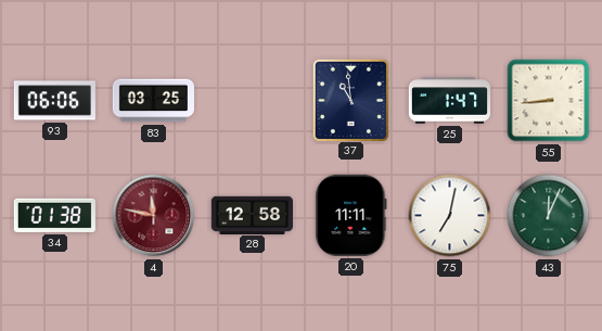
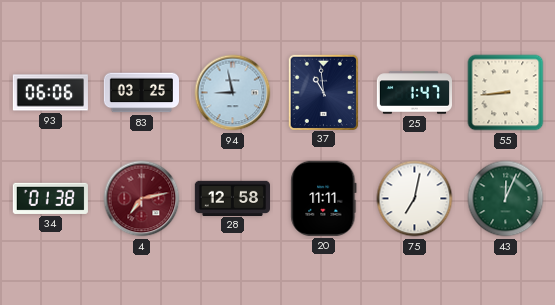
94: none -> 8:58 (233, 93)
4: 11:47 -> 7:13 (142, 199)
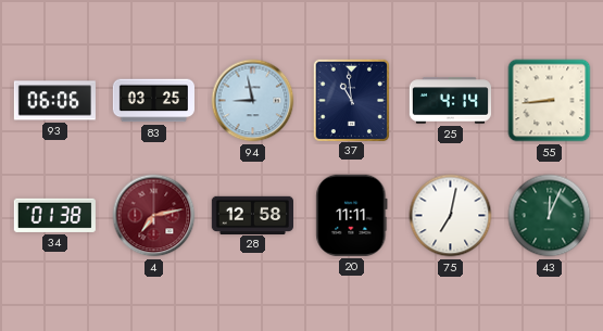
25: 1:47 -> 4:14 (450, 101)
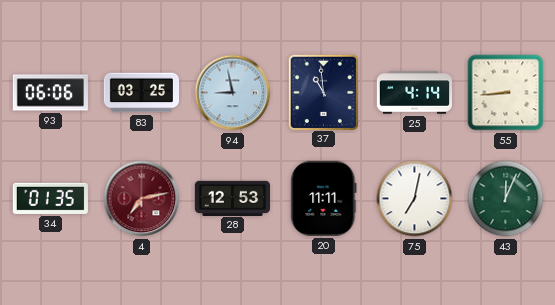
34: 01:38 -> 01:35 (50, 198)
28: 12:58 -> 12:53 (232, 198)
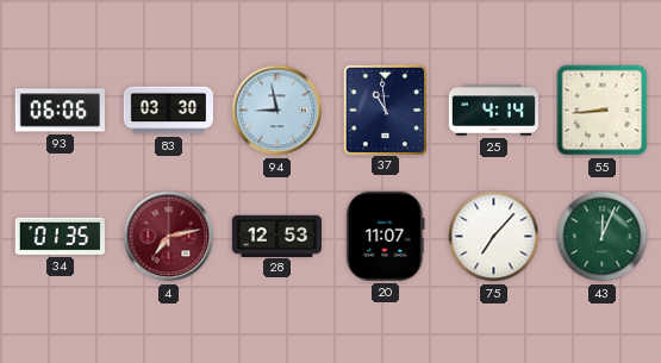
83: 03:25 -> 03:30 (168, 111)
20: 11:11 -> 11:07 (386, 236)
75: 7:02 -> 7:07 (494, 237)
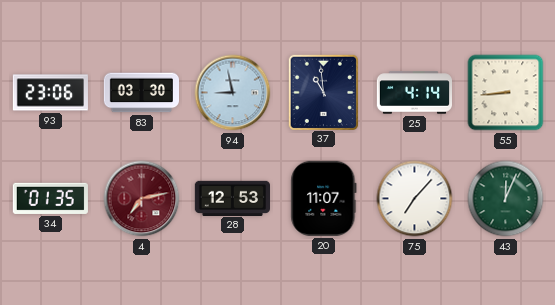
93: 06:06 -> 23:06 (50, 93)
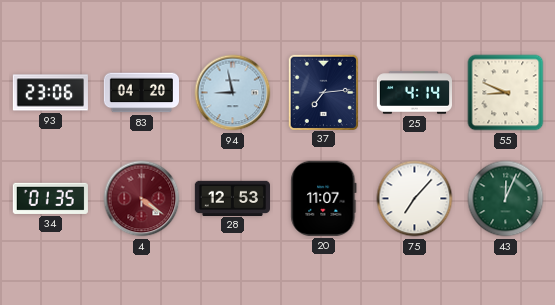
83: 03:30 -> 04:20 (141, 93)
37: 10:59 -> 7:14 (323, 92)
55: 8:44 -> 8:49 (506, 93)
4: 7:13 -> 4:21 (142, 199)
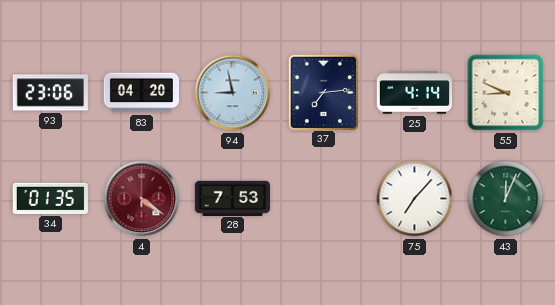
28: 12:53 -> 7:53 (232, 198)
20: 11:07 -> none (324, 198)
